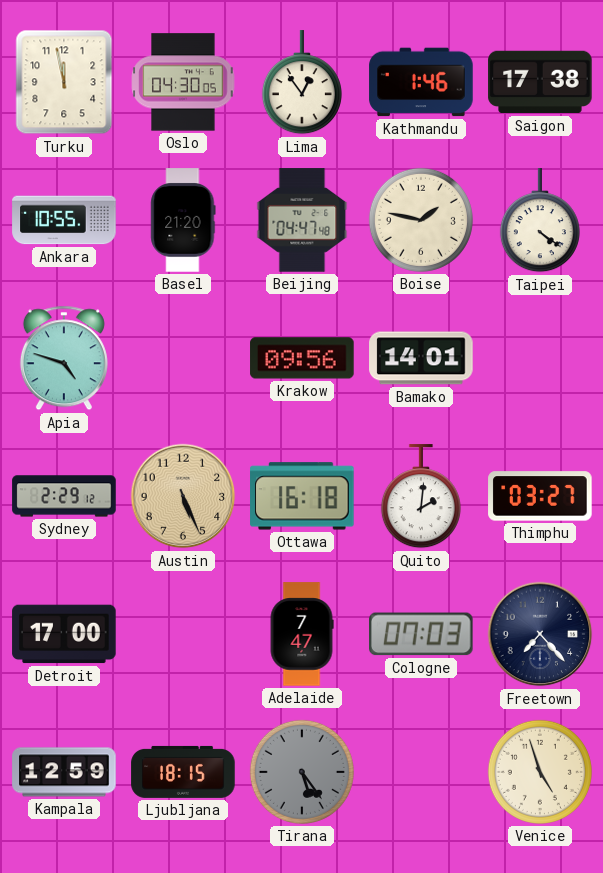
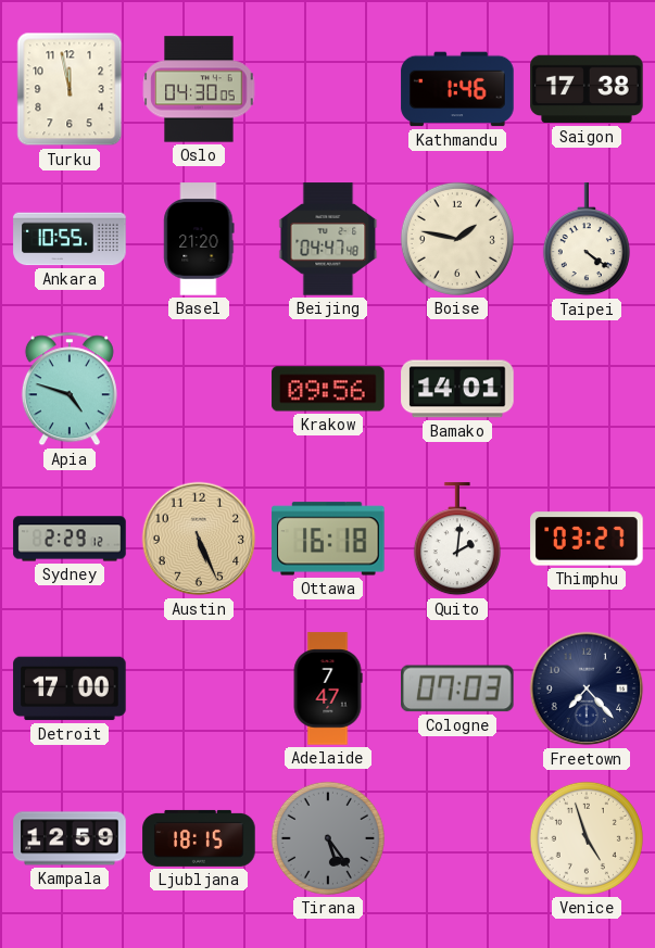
Lima: 12:54 -> none (302, 83)
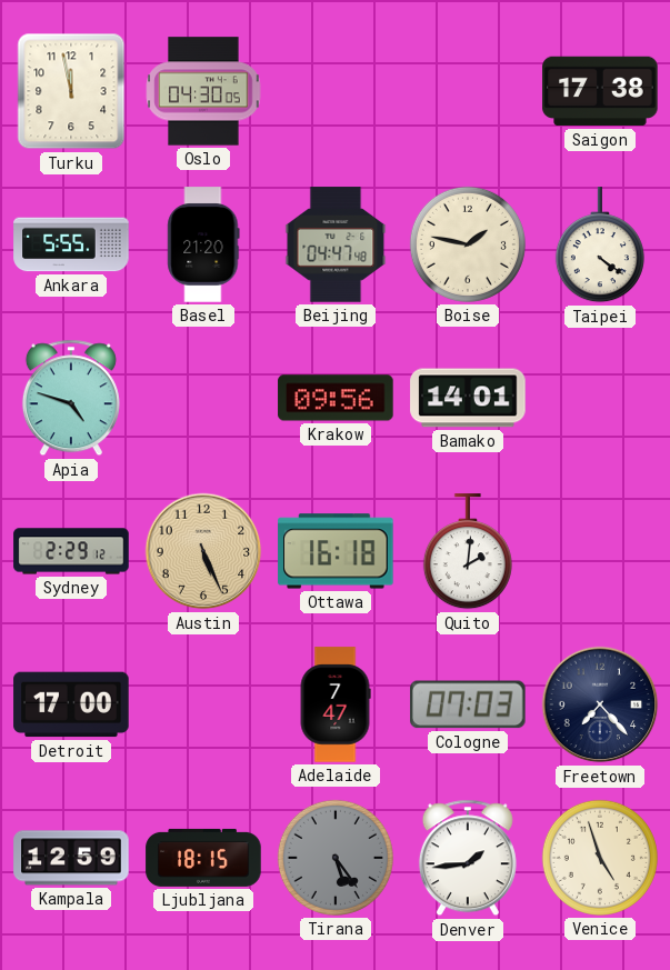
Kathmandu: 1:46 -> none (457, 89)
Ankara: 10:55 -> 5:55 (71, 244)
Thimphu: 03:27 -> none (587, 539)
Denver: none -> 1:44 (468, 858)
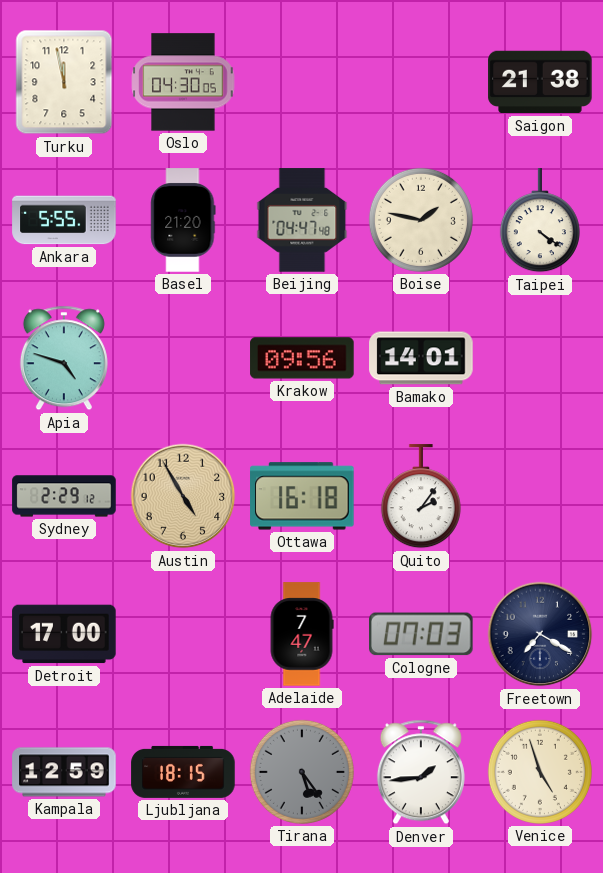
Saigon: 17:38 -> 21:38 (540, 82)
Austin: 5:26 -> 4:55 (183, 496)
Quito: 2:01 -> 2:06 (421, 497)
Freetown: 7:23 -> 7:20 (540, 634)
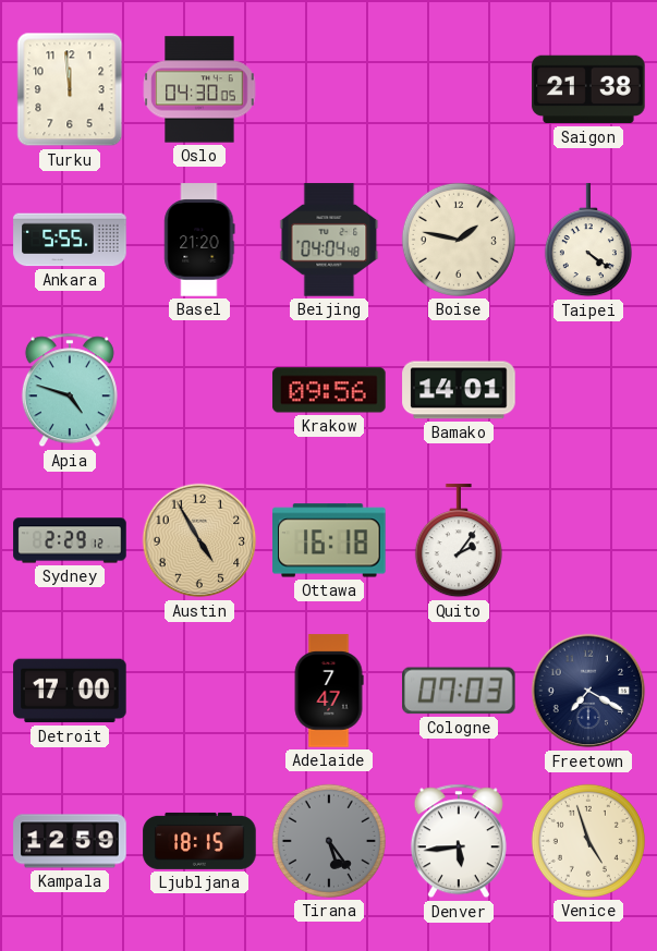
Turku: 11:58 -> 11:59 (70, 89)
Beijing: 04:47 -> 04:04 (329, 240)
Denver: 1:44 -> 5:44 (459, 841)
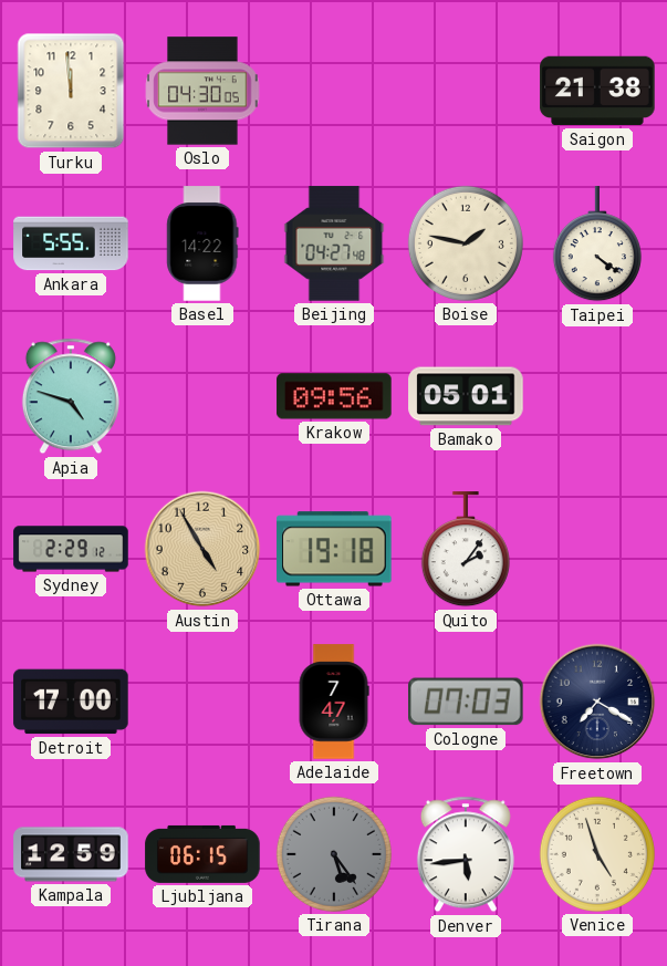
Basel: 21:20 -> 14:22 (202, 243)
Beijing: 04:04 -> 04:27 (334, 243)
Bamako: 14:01 -> 05:01 (466, 396)
Ottawa: 16:18 -> 19:18 (334, 549)
Ljubljana: 18:15 -> 06:15 (202, 854)
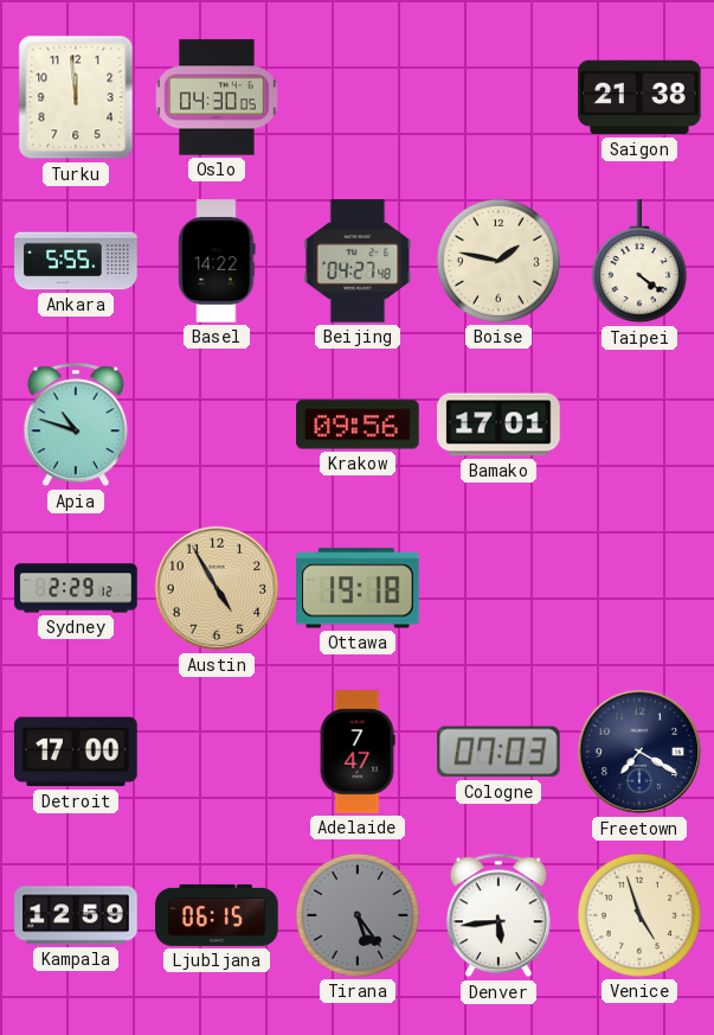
Apia: 4:48 -> 10:48 (76, 424)
Bamako: 05:01 -> 17:01 (498, 424)
Quito: 2:06 -> none (466, 550)
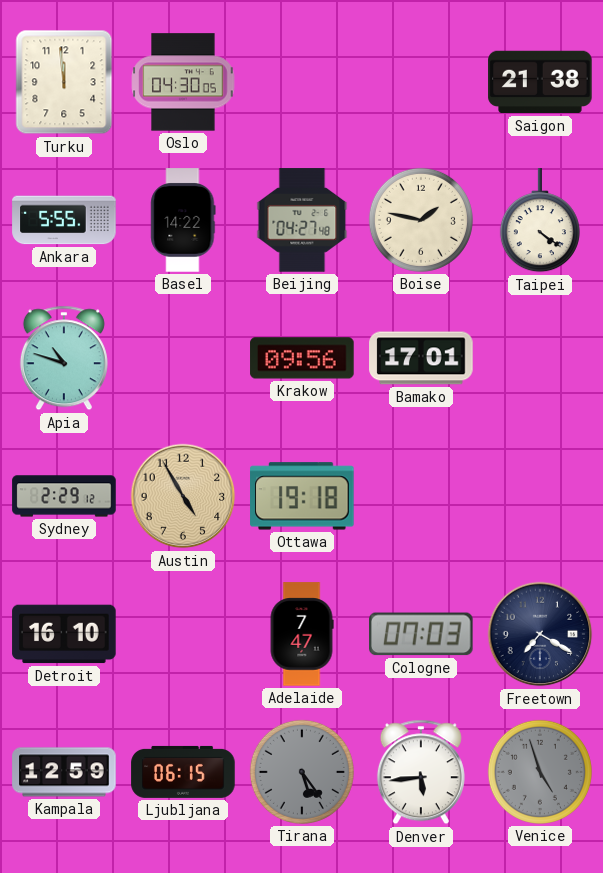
Detroit: 17:00 -> 16:10 (64, 634)
Venice dial: cream -> grey (540, 772)
